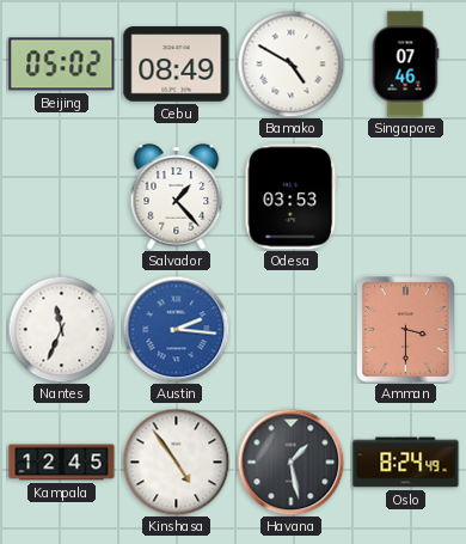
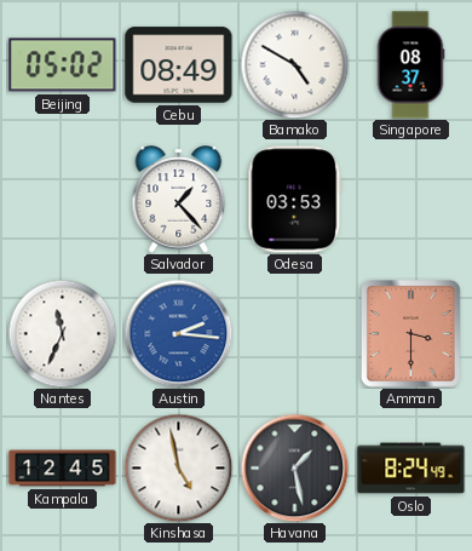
Singapore: 07:46 -> 08:37 (410, 65)
Kinshasa: 4:54 -> 4:58 (178, 467)
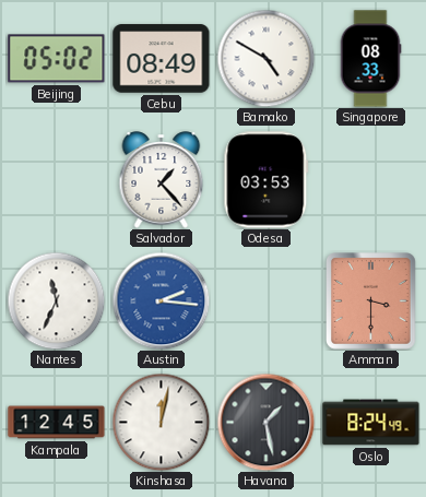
Singapore: 08:37 -> 08:33 (370, 59)
Kinshasa: 4:58 -> 12:02 (161, 422)
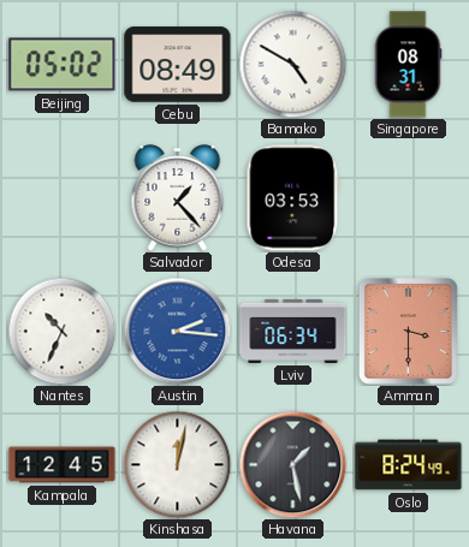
Singapore: 08:33 -> 08:31 (408, 65)
Nantes: 11:34 -> 10:34 (61, 331)
Lviv: none -> 06:34 (293, 331)
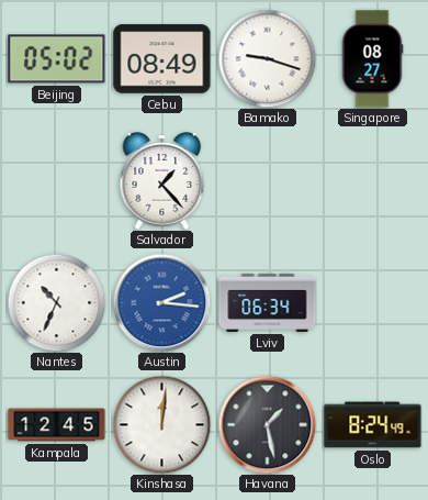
Bamako: 4:50 -> 9:18 (267, 58)
Singapore: 08:31 -> 08:27 (372, 59)
Odesa: 03:53 -> none (293, 198)
Amman: 3:30 -> none (409, 332)
Kinshasa: 12:02 -> 12:01 (161, 424)
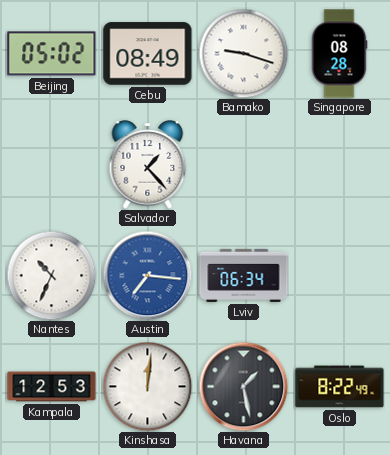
Singapore: 08:27 -> 08:28 (339, 54)
Austin: 2:16 -> 7:16 (147, 275)
Kampala: 12:45 -> 12:53 (52, 387)
Oslo: 8:24 -> 8:22 (340, 387)
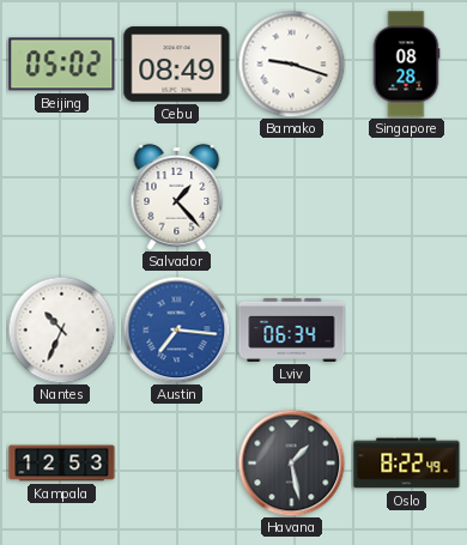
Kinshasa: 12:01 -> none (147, 386)
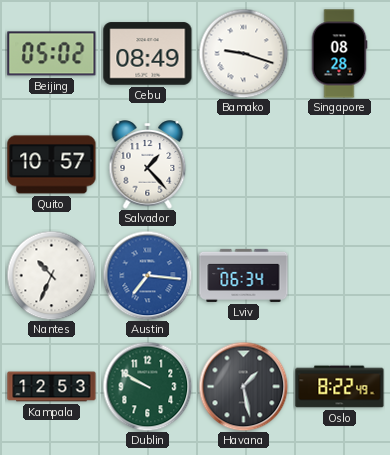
Quito: none -> 10:57 (52, 165)
Dublin: none -> 9:50 (147, 386)
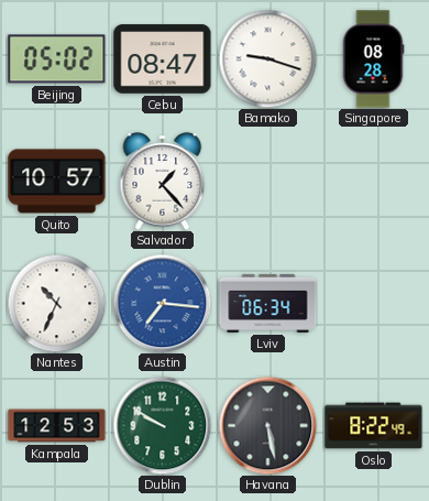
Cebu: 08:49 -> 08:47 (163, 59)
Havana: 1:28 -> 5:28 (267, 425)
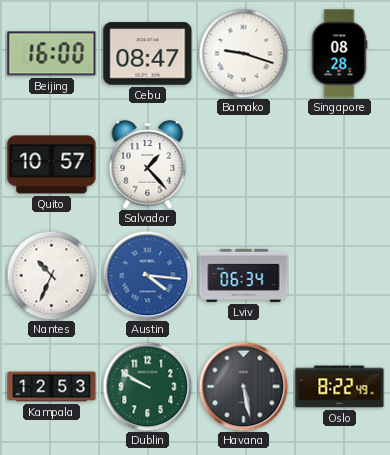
Beijing: 05:02 -> 16:00 (52, 54)
Austin: 7:16 -> 4:16 (147, 275)
